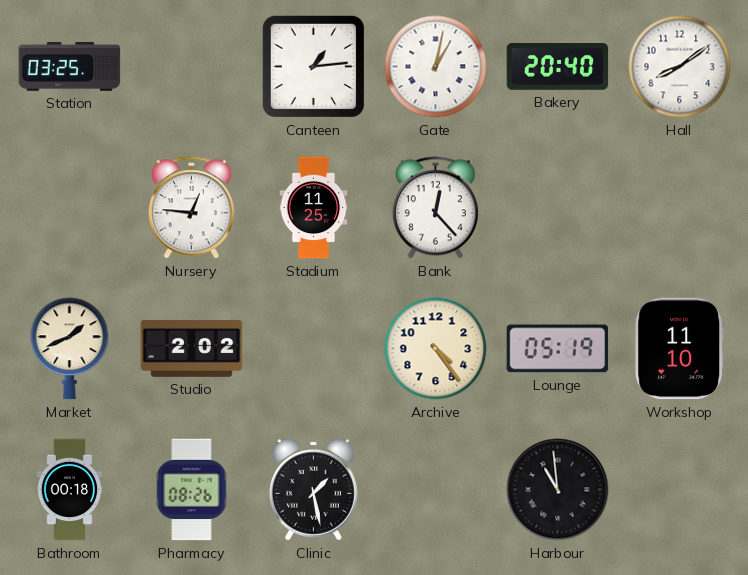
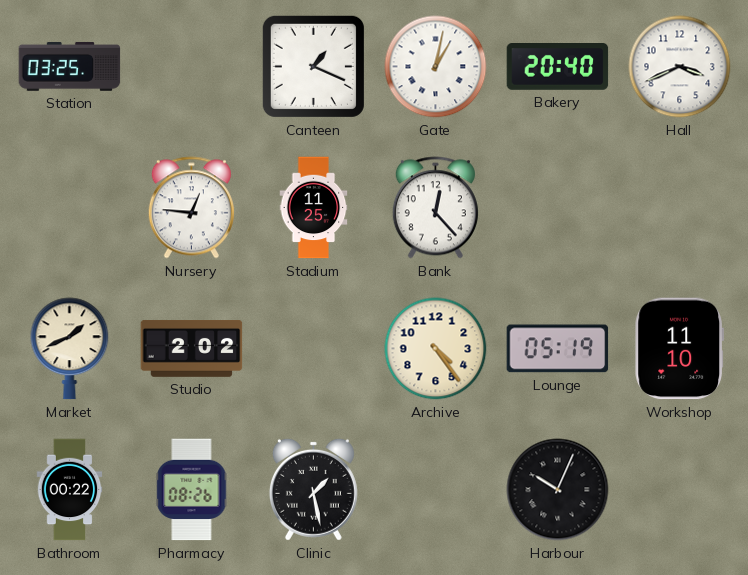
Canteen: 1:14 -> 1:19 (313, 66)
Hall: 8:09 -> 3:41 (680, 67)
Bathroom: 00:18 -> 00:22 (70, 490)
Harbour: 10:59 -> 10:04 (558, 490)
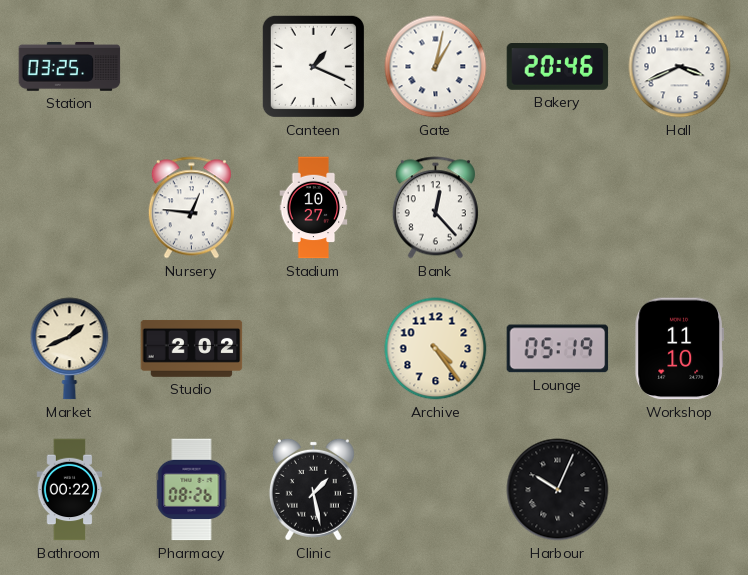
Bakery: 20:40 -> 20:46 (558, 67)
Stadium: 11:25 -> 10:27 (314, 208)
